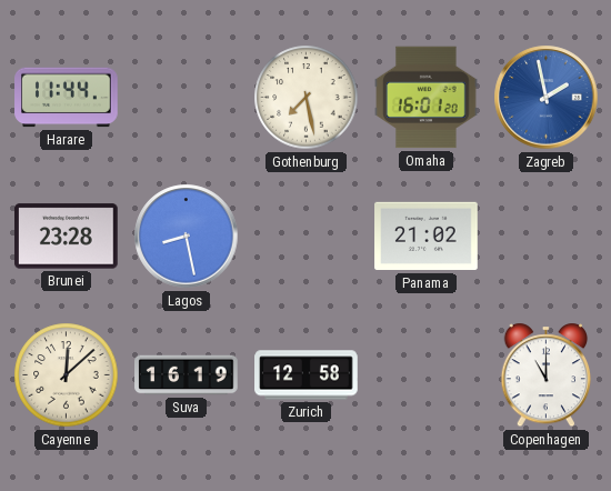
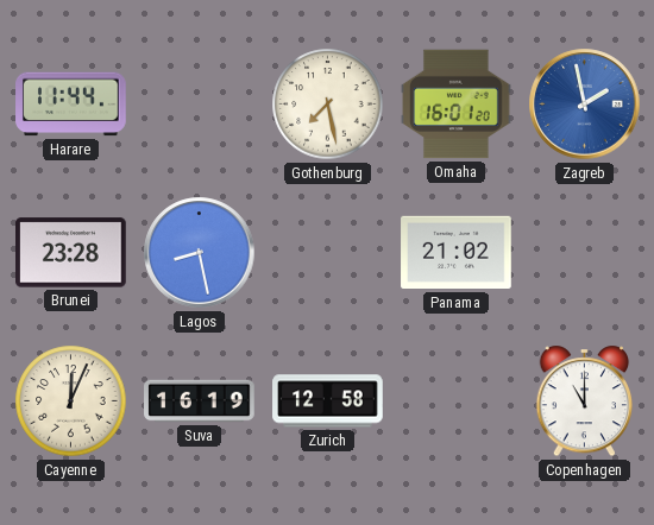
Cayenne: 12:08 -> 12:04 (71, 401)
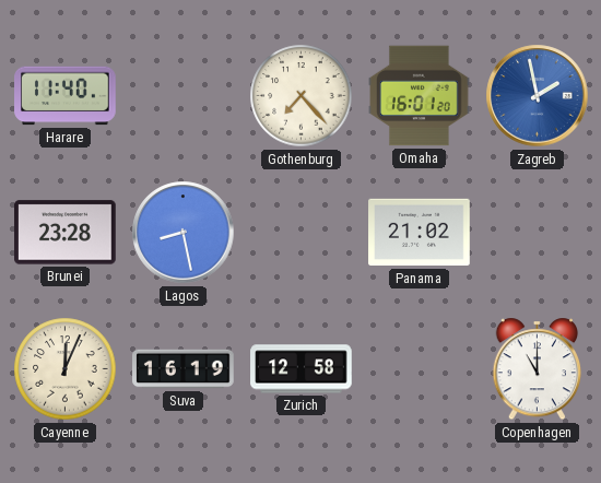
Harare: 11:44 -> 11:40 (66, 96)
Gothenburg: 7:28 -> 7:23 (302, 96)
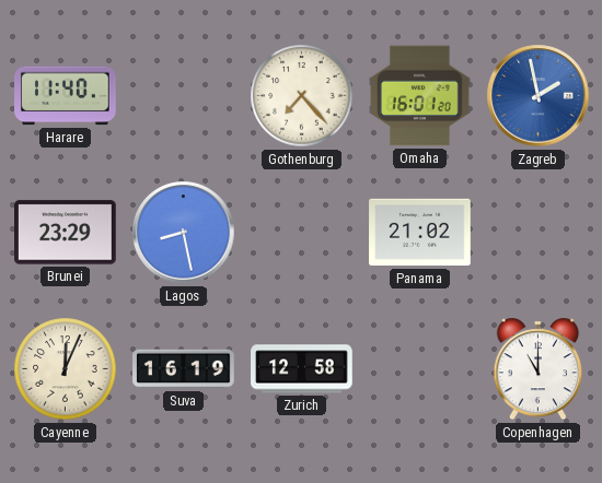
Brunei: 23:28 -> 23:29 (66, 233)
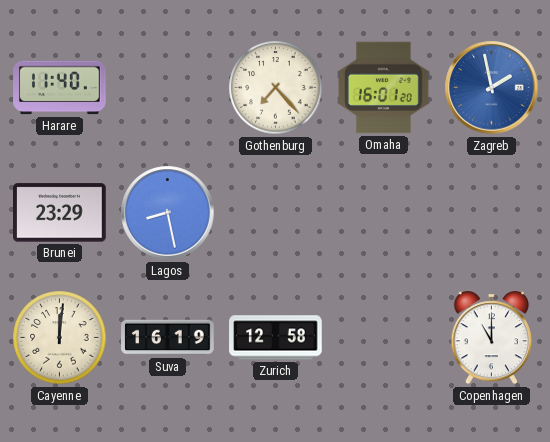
Panama: 21:02 -> none (420, 233)
Cayenne: 12:04 -> 12:01 (60, 338)
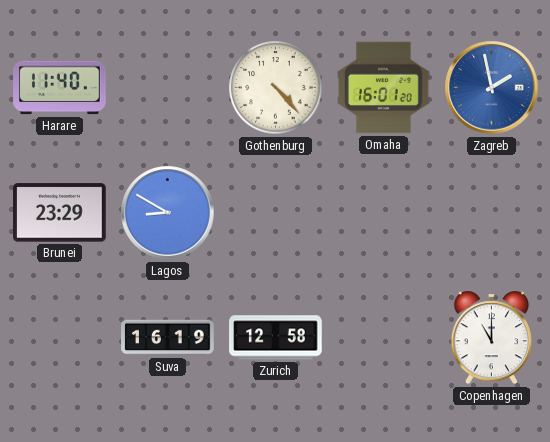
Gothenburg: 7:23 -> 4:23 (276, 88)
Lagos: 8:28 -> 8:50 (168, 213)
Cayenne: 12:01 -> none (60, 338)
